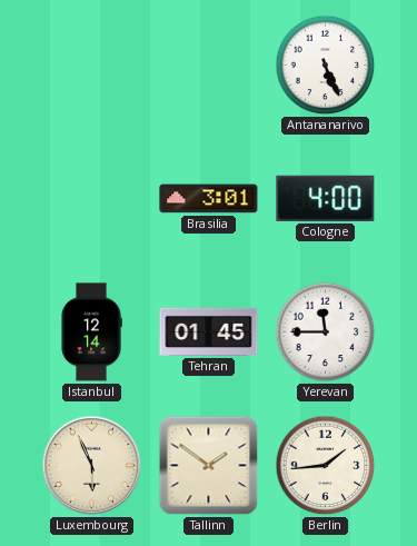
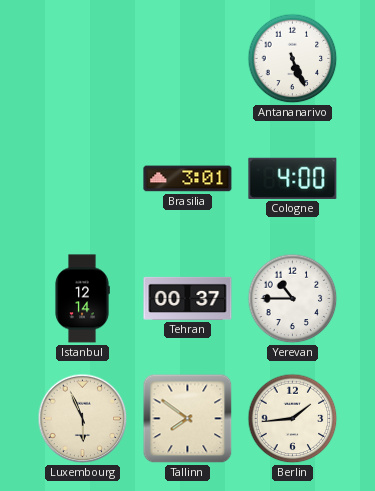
Tehran: 01:45 -> 00:37 (188, 298)
Yerevan: 11:45 -> 10:45 (293, 299)
Tallinn: 1:51 -> 7:51 (188, 419)
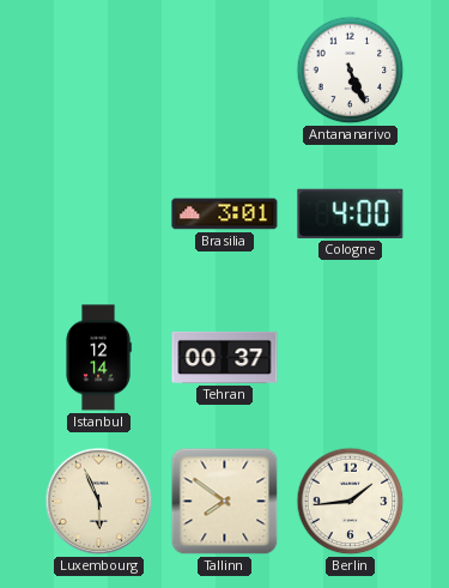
Yerevan: 10:45 -> none (293, 299)
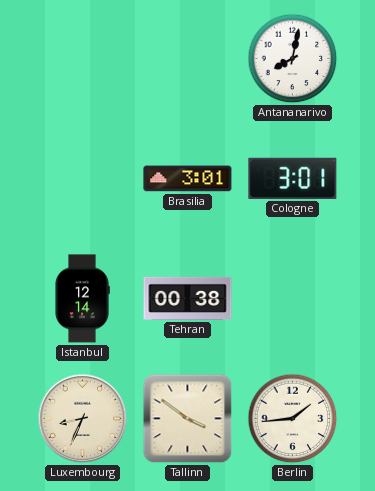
Antananarivo: 5:26 -> 8:02 (293, 59)
Cologne: 4:00 -> 3:01 (293, 178)
Tehran: 00:37 -> 00:38 (188, 298)
Luxembourg: 5:56 -> 8:34 (83, 419)
Tallinn: 7:51 -> 3:51 (188, 419)
